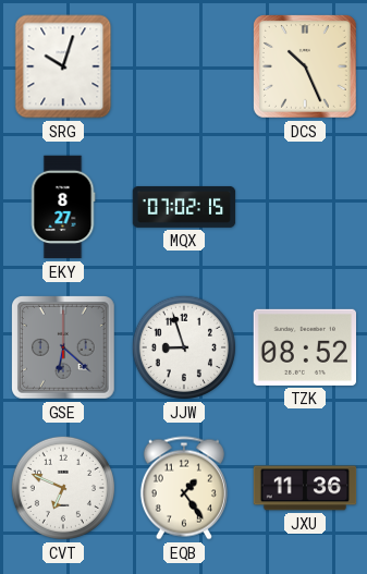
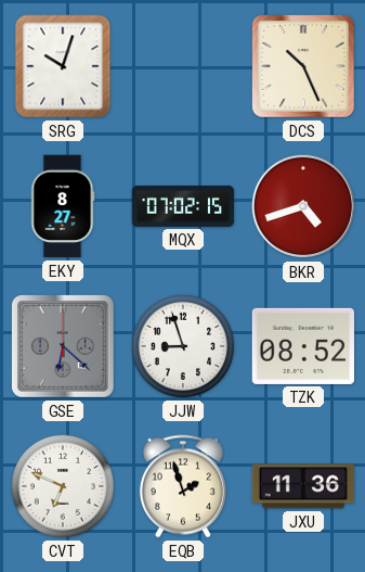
BKR: none -> 4:42 (303, 206)
EQB: 1:24 -> 1:57 (183, 486)
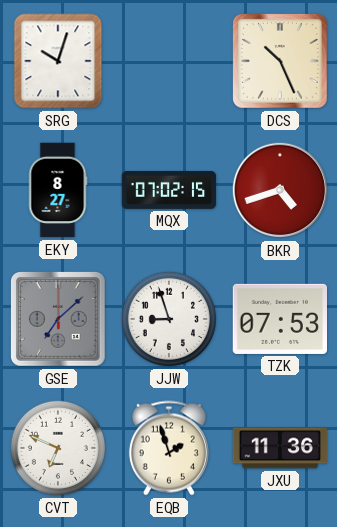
GSE: 6:22 -> 7:08 (59, 320)
TZK: 08:52 -> 07:53 (279, 319)
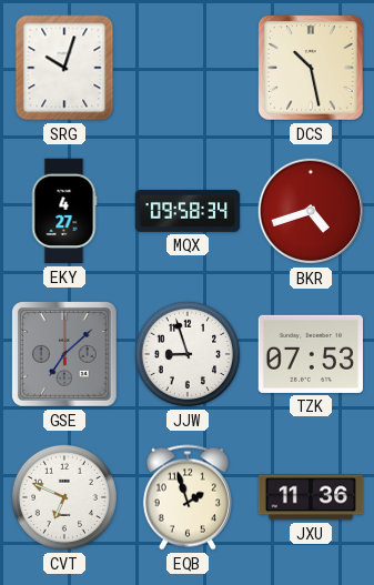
DCS: 10:26 -> 10:28 (312, 69)
EKY: 8:27 -> 4:27 (64, 211)
MQX: 07:02 -> 09:58 (188, 211)
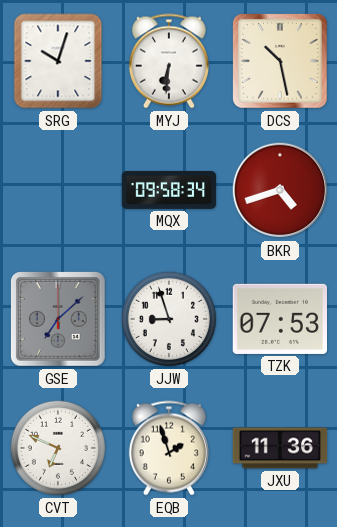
MYJ: none -> 6:31 (169, 61)
EKY: 4:27 -> none (64, 211)
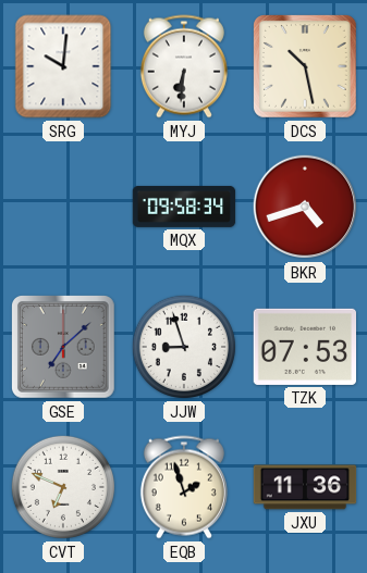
SRG: 10:03 -> 10:01 (63, 66)
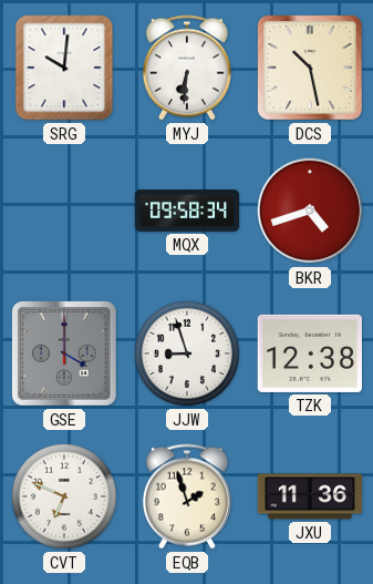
GSE: 7:08 -> 4:00 (65, 355)
TZK: 07:53 -> 12:38 (309, 354)
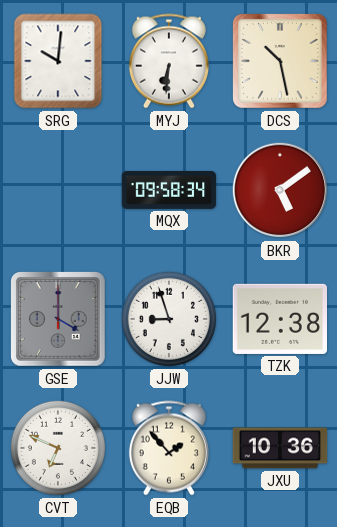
BKR: 4:42 -> 5:09 (280, 190)
EQB: 1:57 -> 1:53 (169, 448)
JXU: 11:36 -> 10:36 (280, 448)
